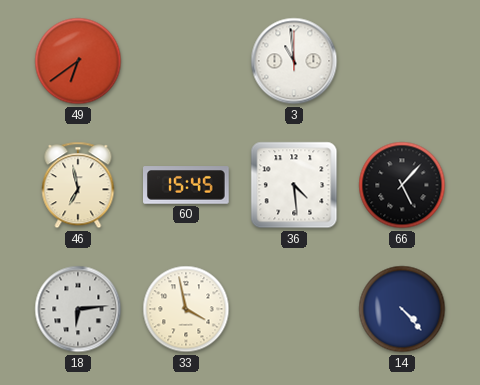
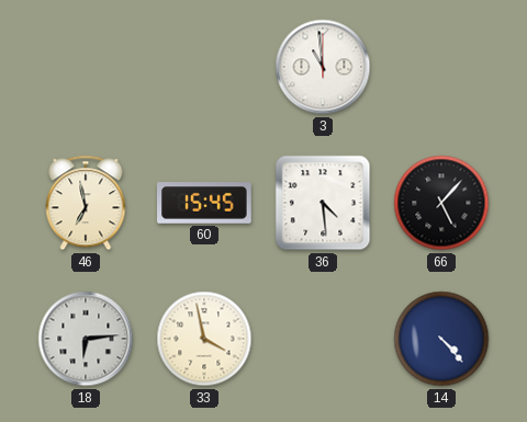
49: 6:39 -> none (78, 61)
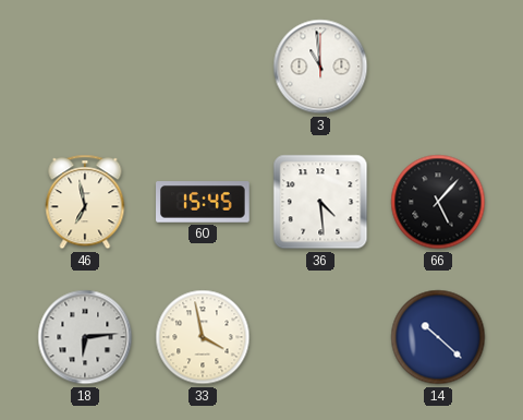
14: 4:23 -> 10:22 (438, 337)
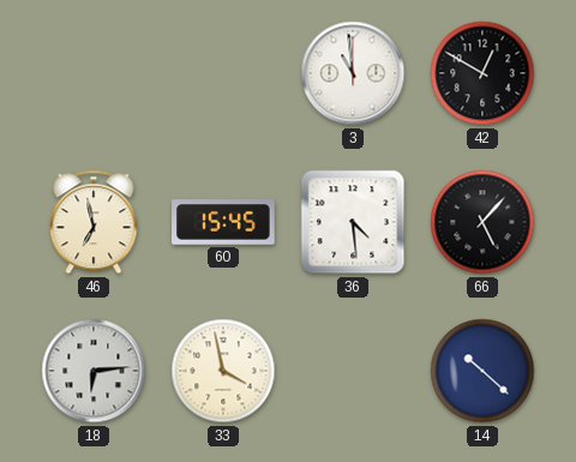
42: none -> 12:50 (482, 73)
